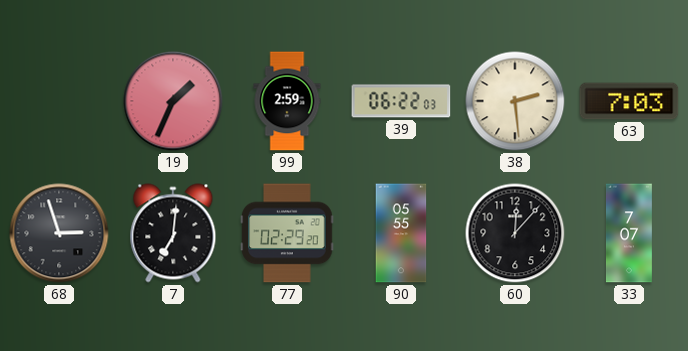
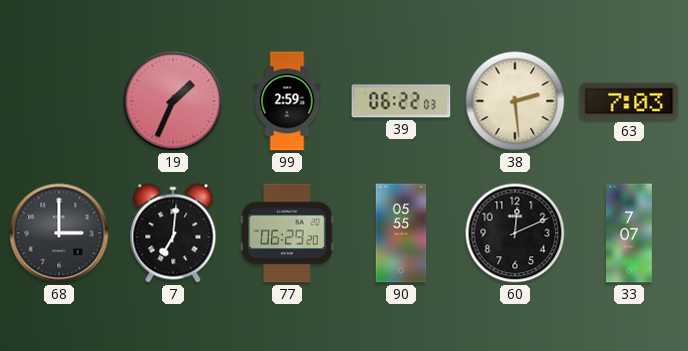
68: 2:57 -> 3:00 (59, 233)
77: 02:29 -> 06:29 (287, 233)
60: 12:07 -> 12:11 (515, 233)
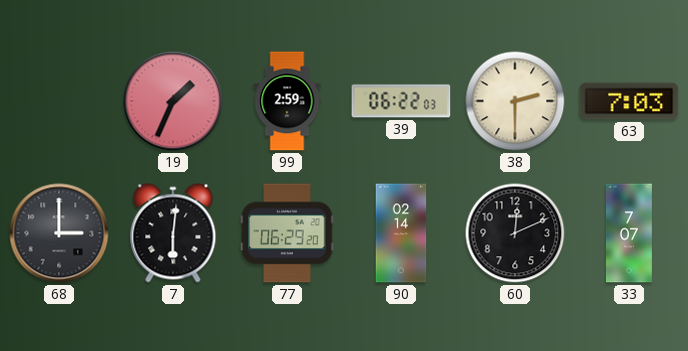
38: 2:29 -> 2:30 (515, 101)
7: 7:01 -> 6:01 (173, 233)
90: 05:55 -> 02:14 (401, 233)
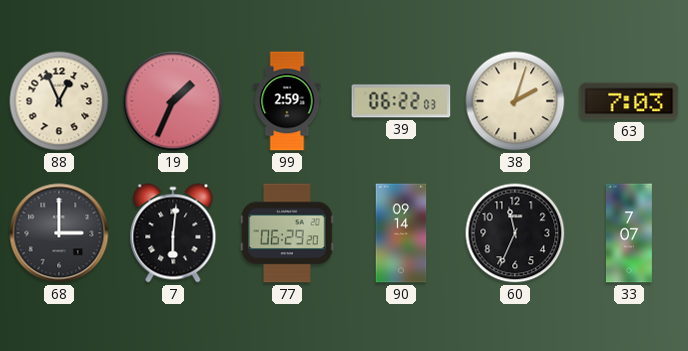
88: none -> 12:56 (59, 101)
38: 2:30 -> 2:03 (515, 101)
90: 02:14 -> 09:14 (401, 233)
60: 12:11 -> 11:34 (515, 233)
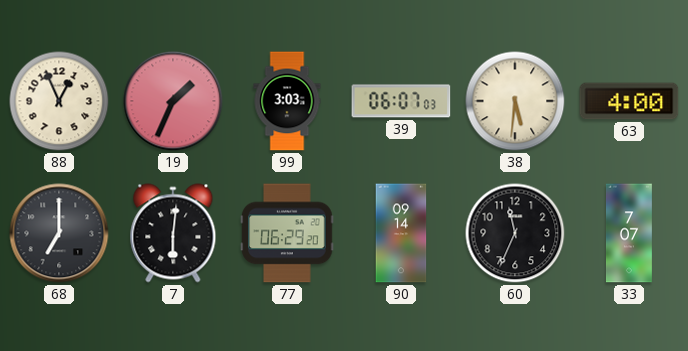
99: 2:59 -> 3:03 (287, 101)
39: 06:22 -> 06:07 (401, 101)
38: 2:03 -> 5:31 (515, 101)
63: 7:03 -> 4:00 (629, 101)
68: 3:00 -> 7:00 (59, 233)
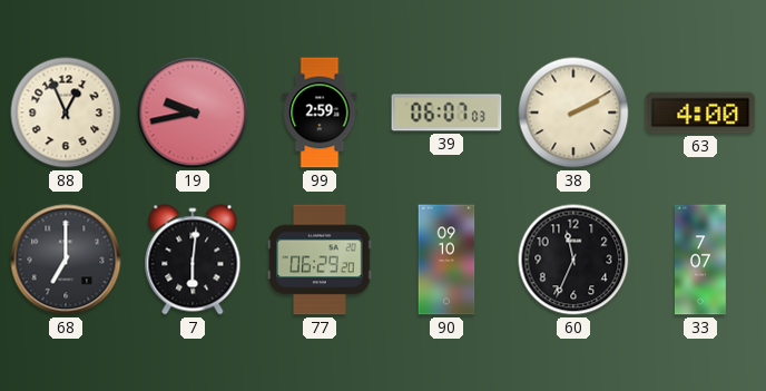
19: 1:34 -> 9:43 (193, 113)
99: 3:03 -> 2:59 (320, 113)
38: 5:31 -> 2:10 (573, 113)
90: 09:14 -> 09:10 (446, 260)
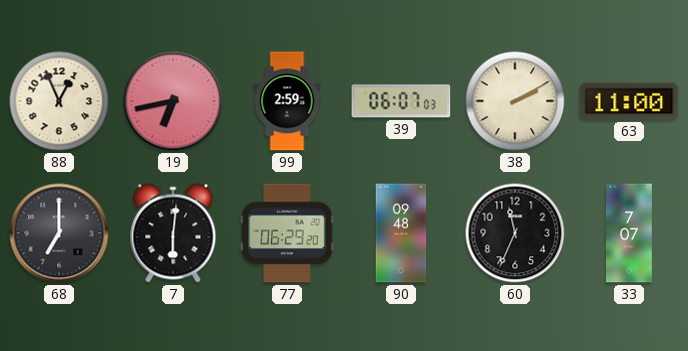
19: 9:43 -> 6:43 (173, 101)
63: 4:00 -> 11:00 (629, 101)
90: 09:10 -> 09:48 (401, 233)
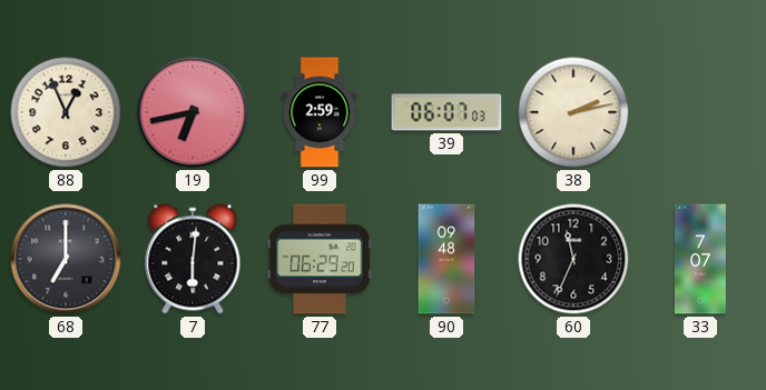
38: 2:10 -> 2:13 (573, 112)
63: 11:00 -> none (629, 101)
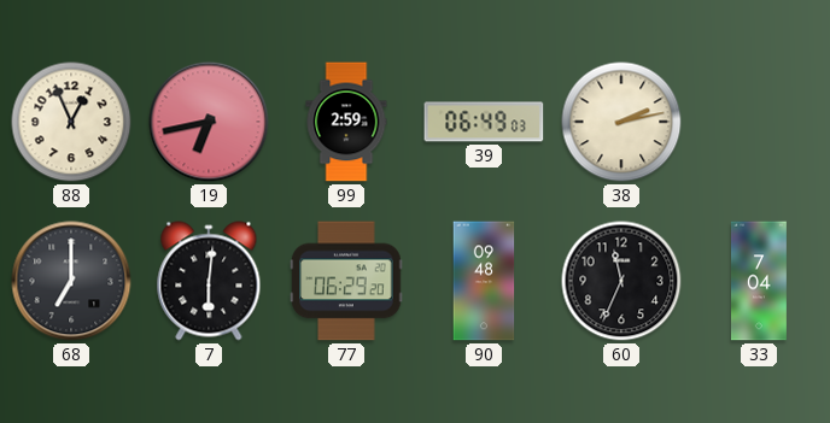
39: 06:07 -> 06:49 (484, 122)
33: 7:07 -> 7:04 (759, 281)
